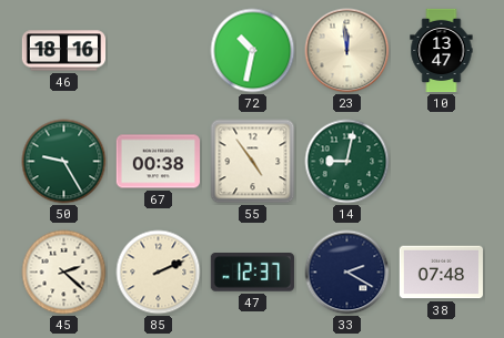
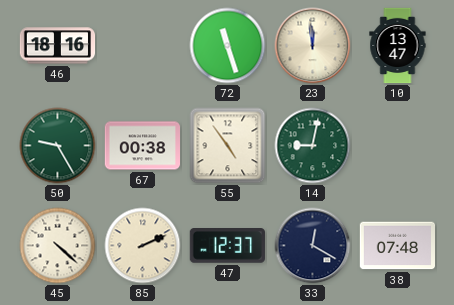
72: 10:32 -> 11:27 (228, 46)
45: 2:22 -> 4:22 (58, 246)
33: 2:20 -> 12:20 (313, 246)
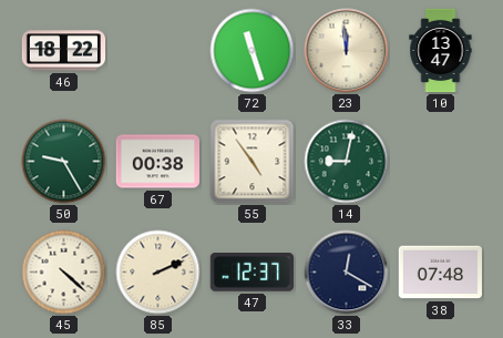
46: 18:16 -> 18:22 (64, 51)
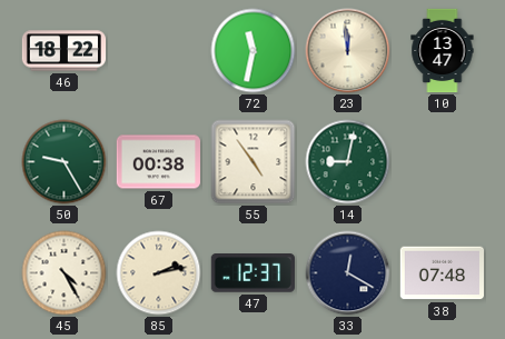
72: 11:27 -> 11:32 (254, 51)
45: 4:22 -> 4:25 (65, 273)
85: 2:11 -> 2:13 (159, 273)
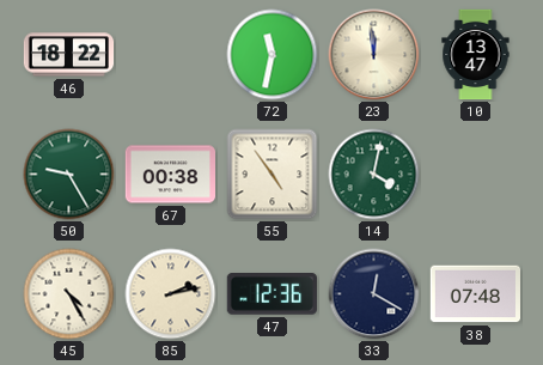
14: 9:02 -> 4:02 (374, 175)
47: 12:37 -> 12:36 (271, 294)
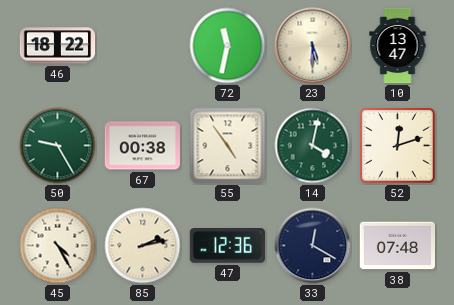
23: 11:59 -> 5:30 (313, 46)
52: none -> 12:12 (398, 146)
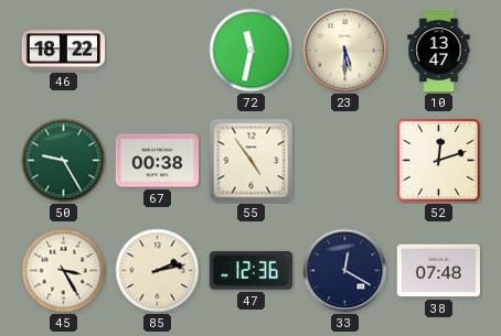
14: 4:02 -> none (313, 146)
45: 4:25 -> 3:25 (64, 271)
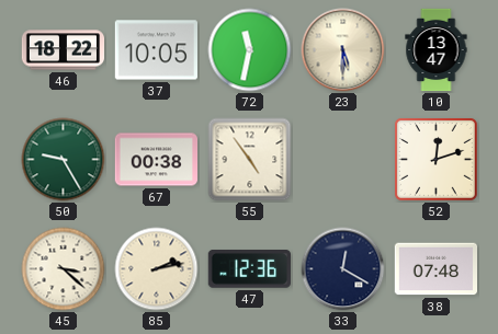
37: none -> 10:05 (156, 50)
45: 3:25 -> 3:22 (64, 269)
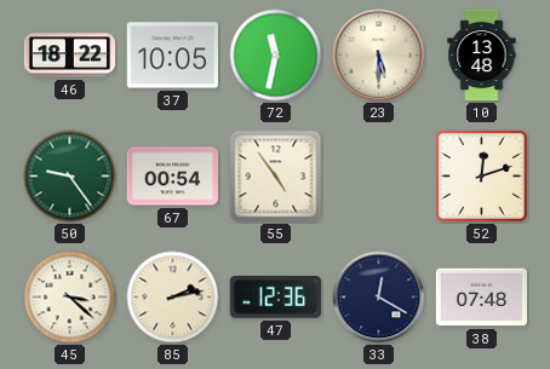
10: 13:47 -> 13:48 (482, 56)
50: 9:25 -> 9:24 (70, 177)
67: 00:38 -> 00:54 (173, 177)
